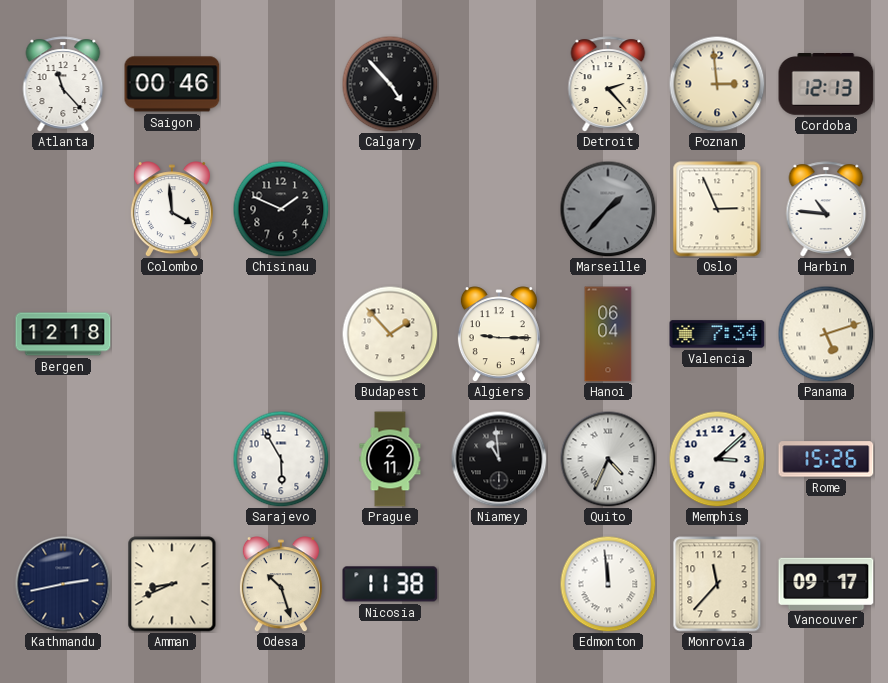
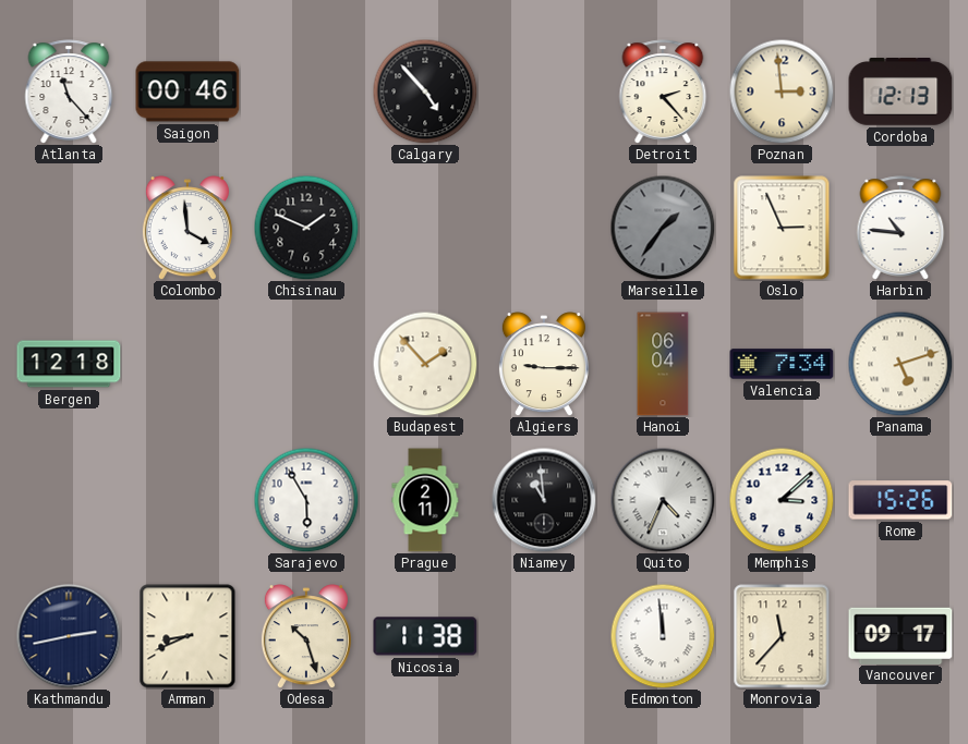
Marseille: 1:37 -> 1:36 (663, 228)
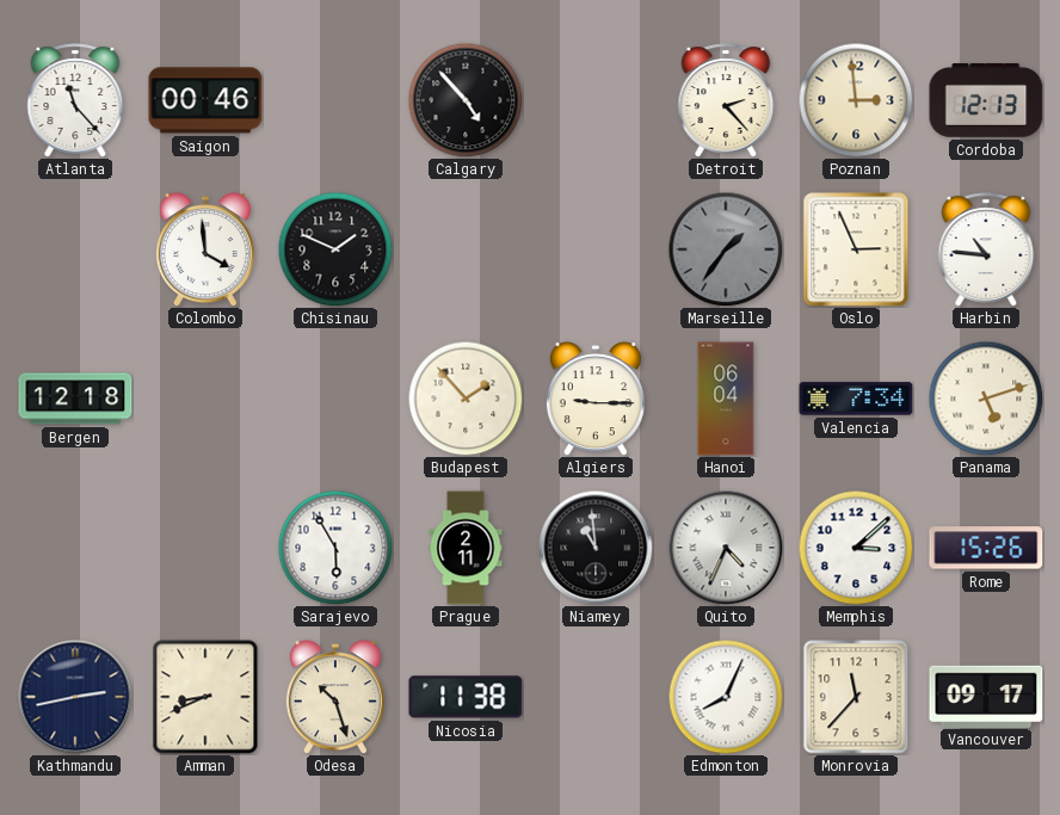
Edmonton: 11:59 -> 8:04 (726, 697)
